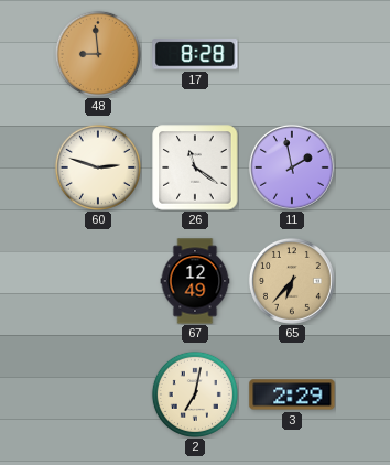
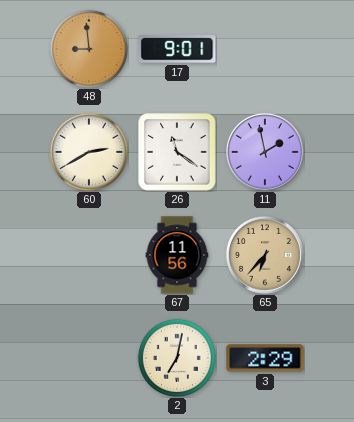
17: 8:28 -> 9:01 (177, 49)
60: 2:48 -> 2:40 (89, 152)
67: 12:49 -> 11:56 (177, 255)
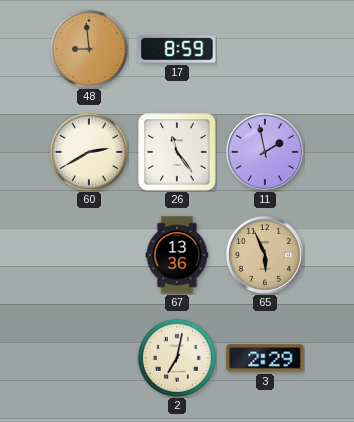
17: 9:01 -> 8:59 (177, 49)
26: 11:21 -> 11:24 (177, 152)
67: 11:56 -> 13:36 (177, 255)
65: 6:37 -> 5:56 (265, 255)
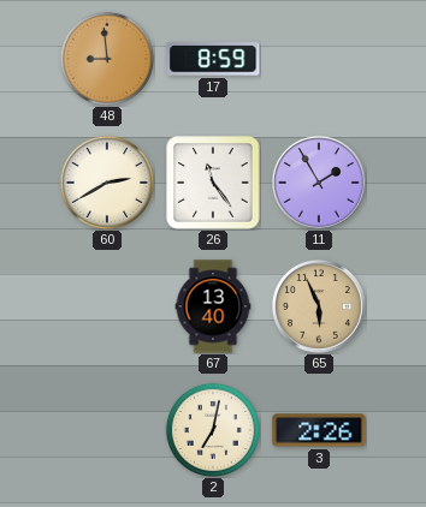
11: 1:58 -> 1:55 (319, 183)
67: 13:36 -> 13:40 (213, 306)
3: 2:29 -> 2:26 (319, 430)
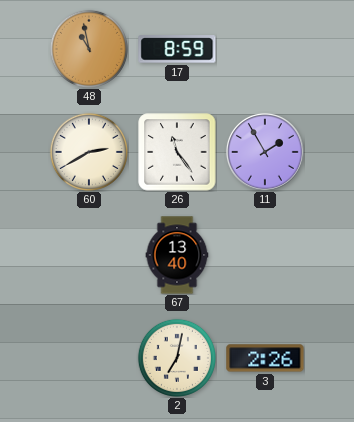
48: 8:59 -> 10:58 (89, 49)
65: 5:56 -> none (319, 306)
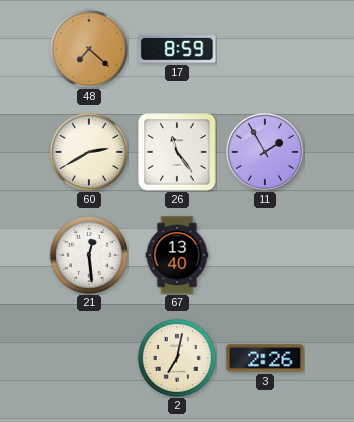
48: 10:58 -> 7:22 (89, 49)
21: none -> 12:29 (89, 255)
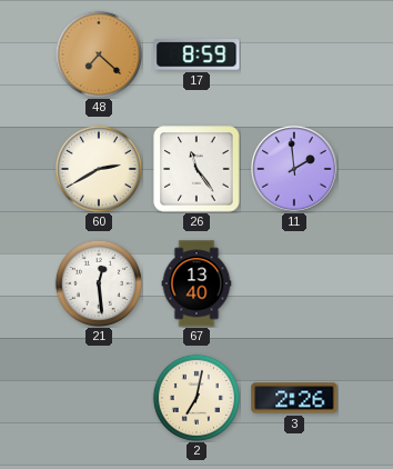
11: 1:55 -> 1:59 (294, 169)
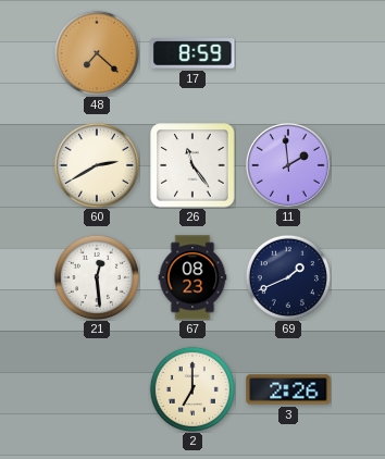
67: 13:40 -> 08:23 (192, 277)
69: none -> 1:41 (288, 277)
2: 7:02 -> 7:00 (192, 389)
